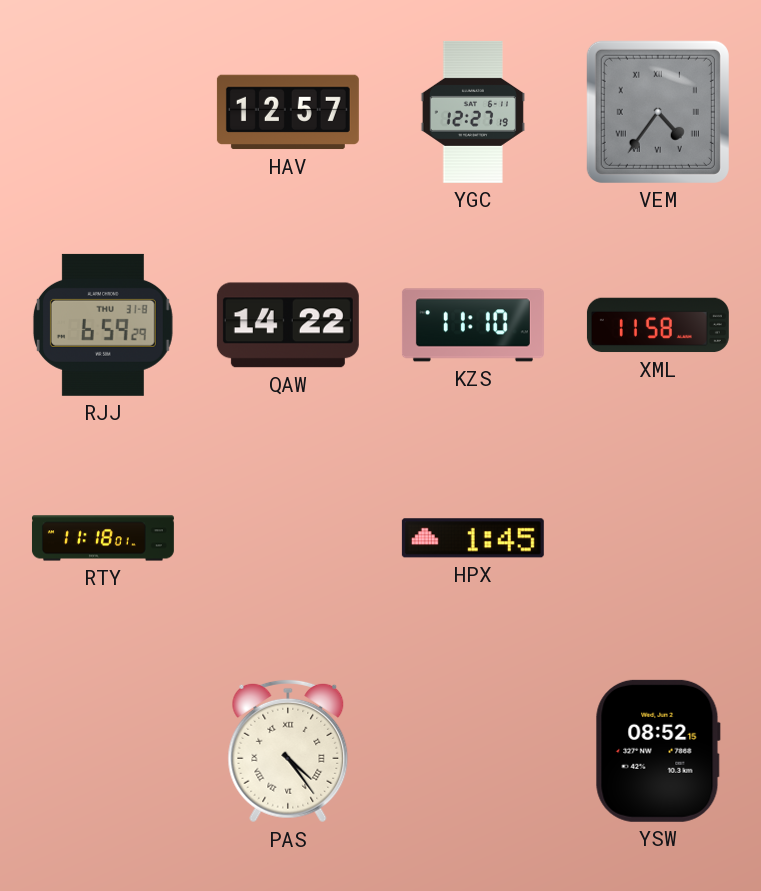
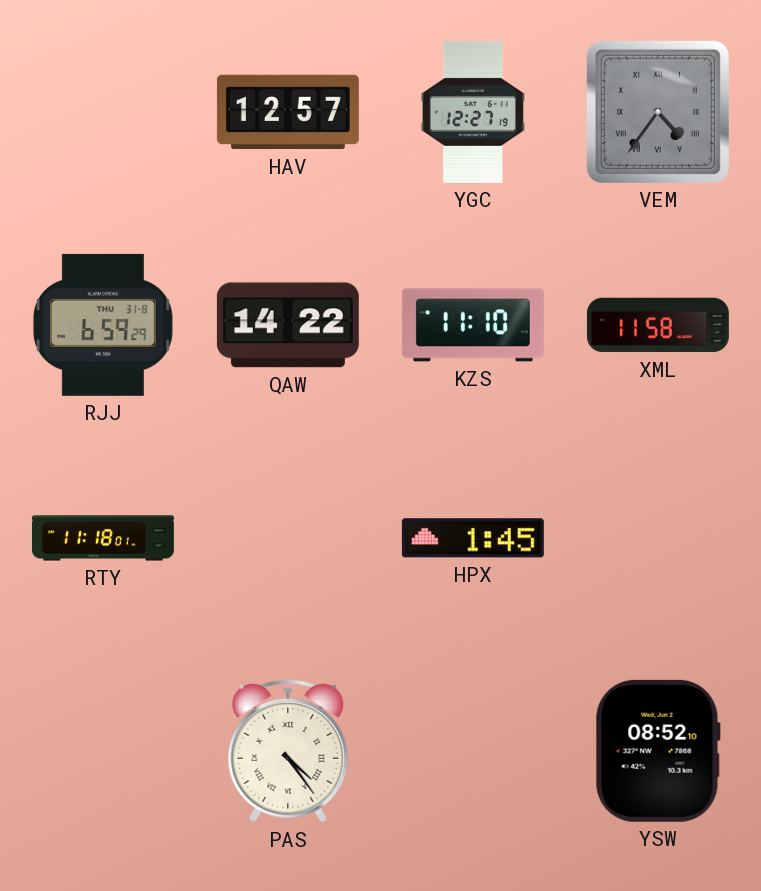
YSW: 08:52:15 -> 08:52:10 (658, 751)
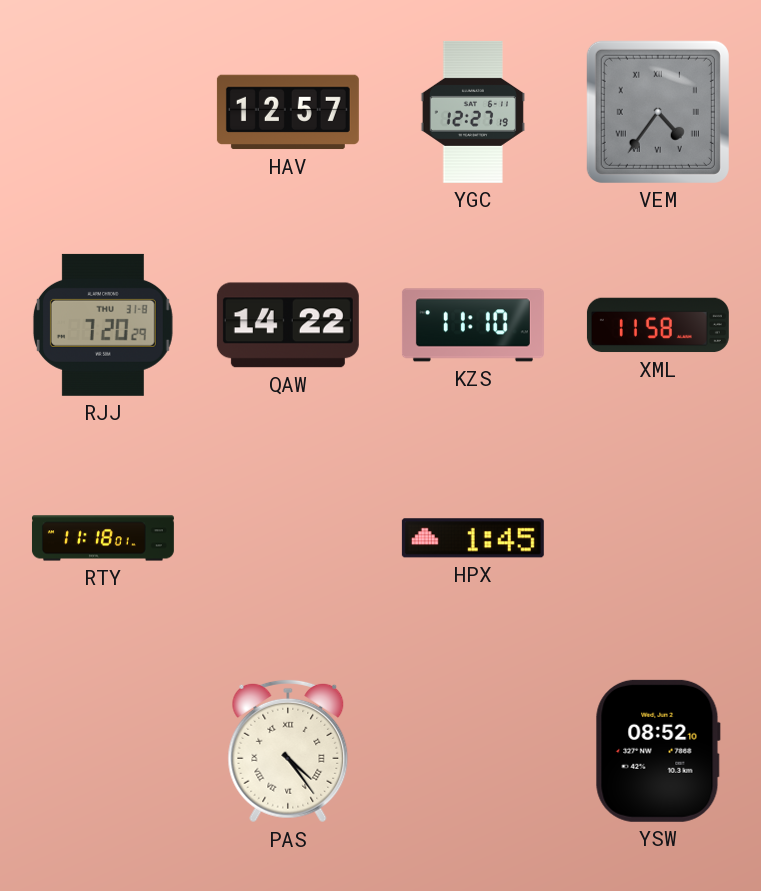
RJJ: 6:59 -> 7:20 (103, 325)
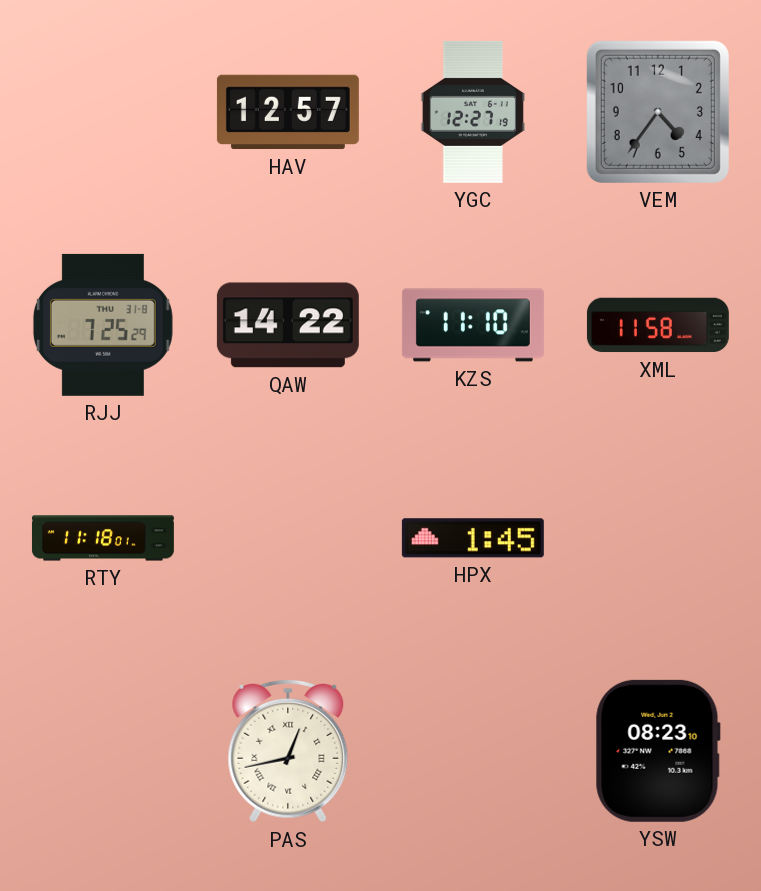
VEM numerals: Roman -> Arabic (658, 112)
RJJ: 7:20 -> 7:25 (103, 325)
PAS: 4:24 -> 12:43 (288, 751)
YSW: 08:52 -> 08:23 (658, 751)
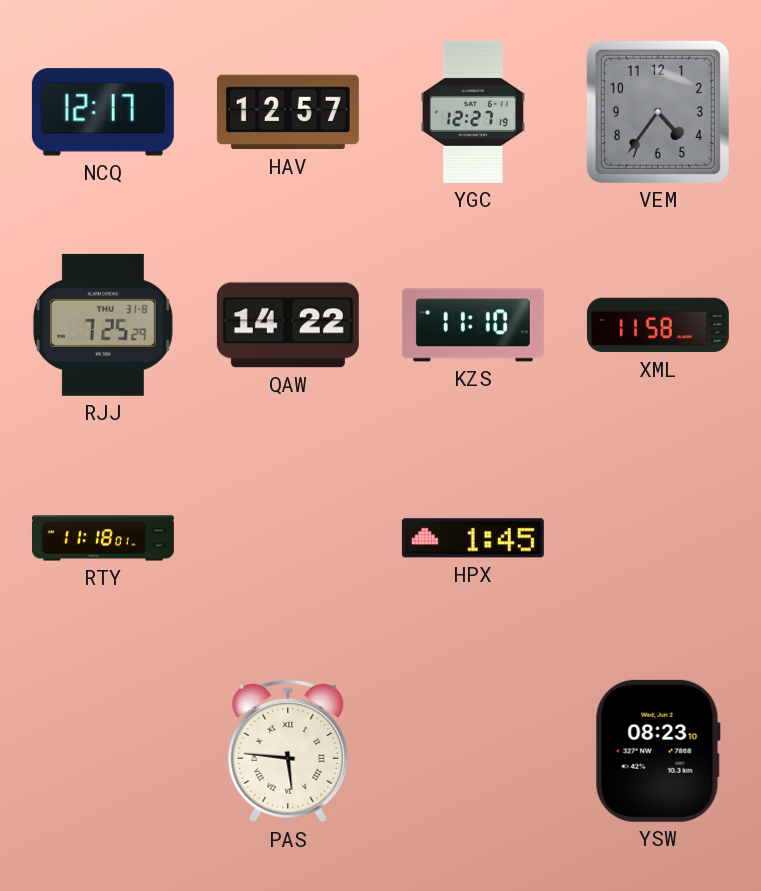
NCQ: none -> 12:17 (103, 112)
PAS: 12:43 -> 5:46 (288, 751)
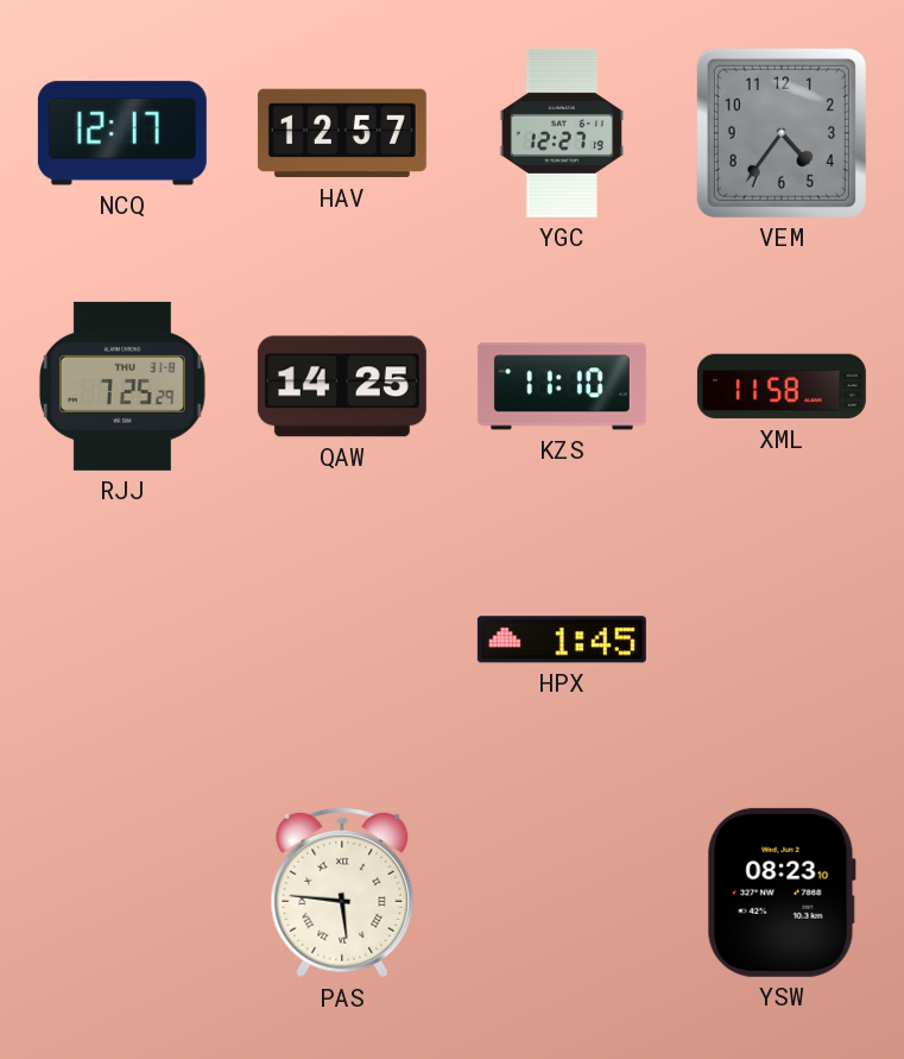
QAW: 14:22 -> 14:25 (342, 386)
RTY: 11:18 -> none (103, 538)
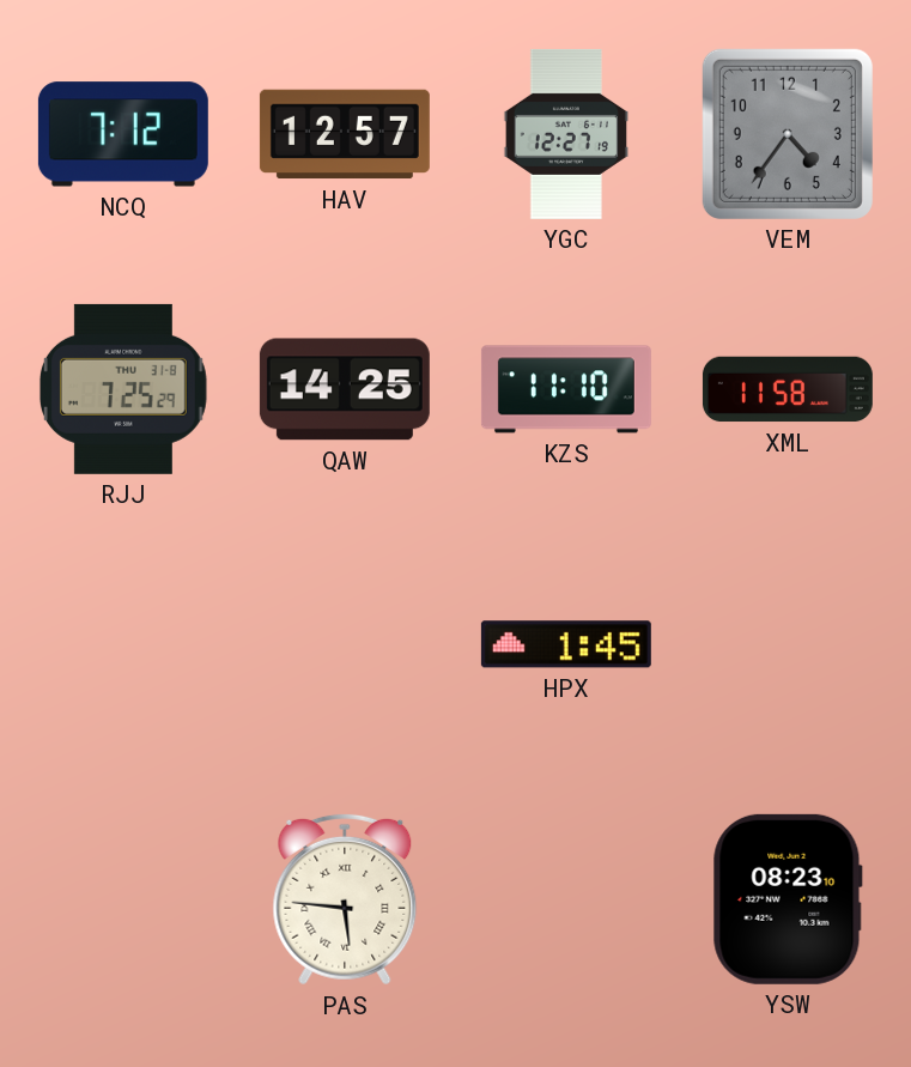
NCQ: 12:17 -> 7:12 (123, 134)
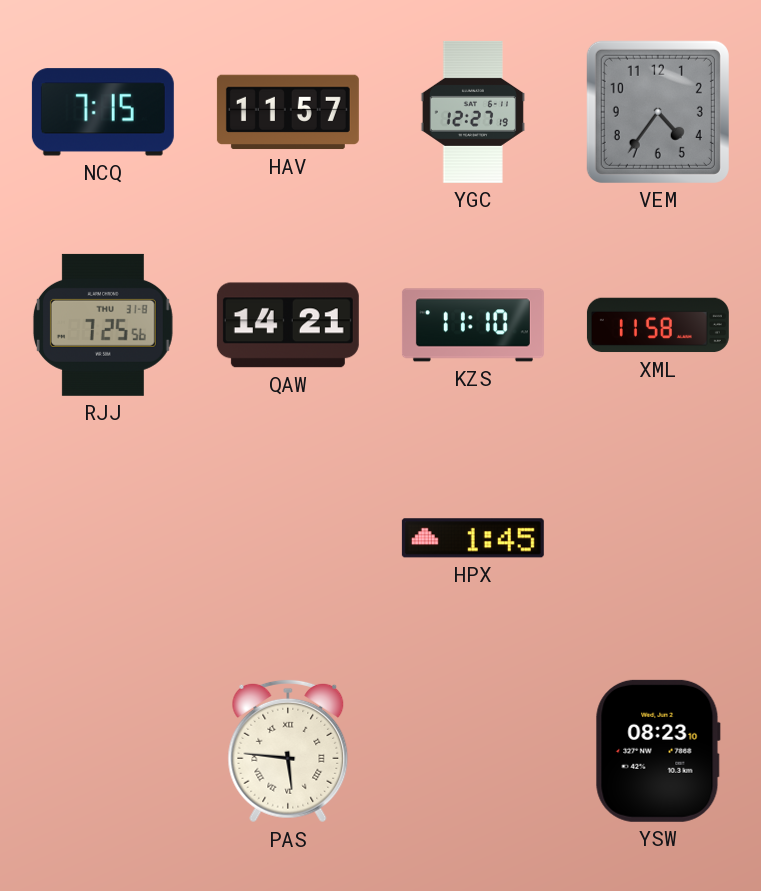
NCQ: 7:12 -> 7:15 (103, 112)
HAV: 12:57 -> 11:57 (288, 112)
RJJ: 7:25:29 -> 7:25:56 (103, 325)
QAW: 14:25 -> 14:21 (288, 325)
